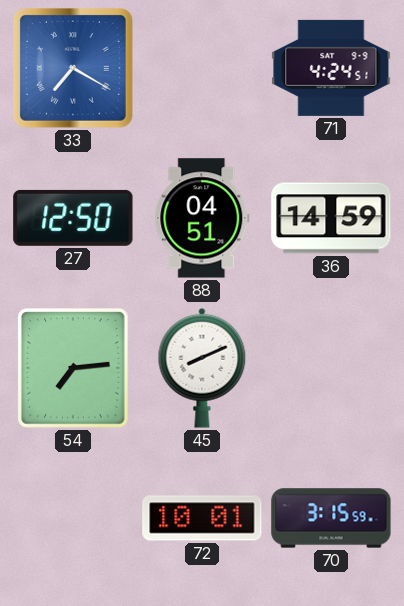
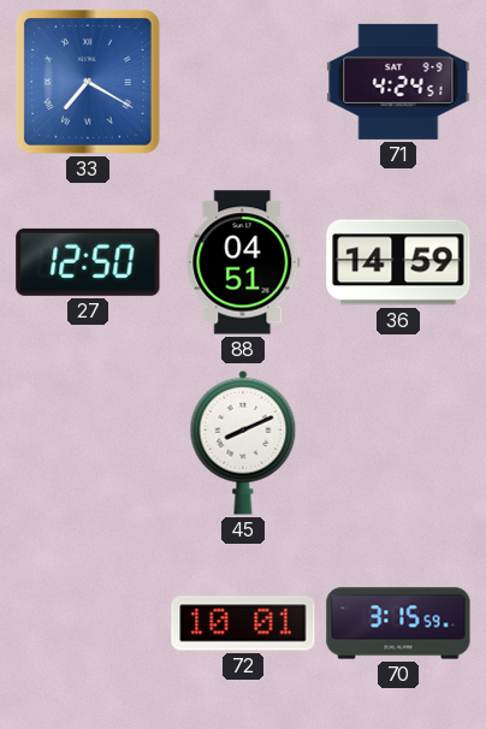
54: 7:14 -> none (73, 368)
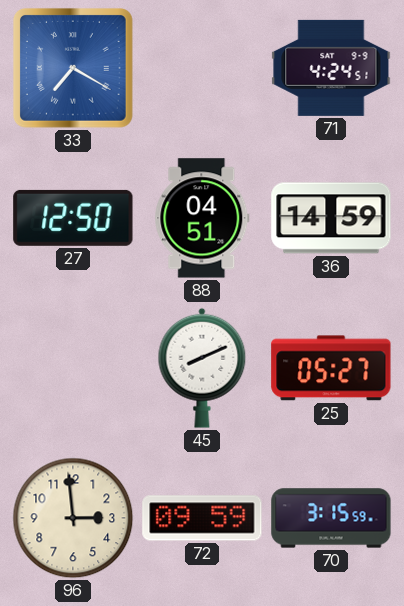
25: none -> 05:27 (331, 368)
96: none -> 2:59 (73, 518)
72: 10:01 -> 09:59 (202, 518)
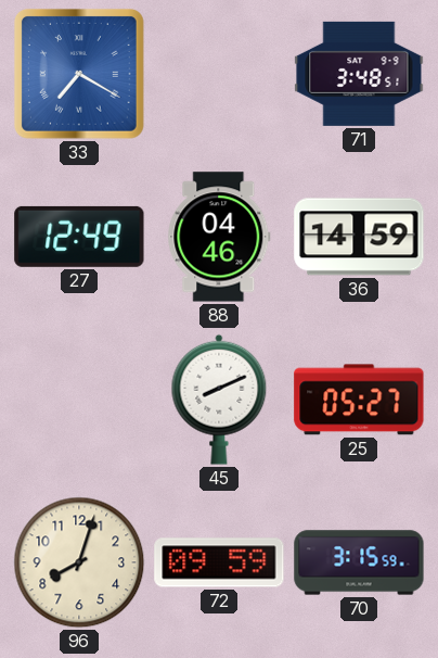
71: 4:24 -> 3:48 (359, 74)
27: 12:50 -> 12:49 (79, 237)
88: 04:51 -> 04:46 (219, 237)
96: 2:59 -> 8:03 (79, 562)
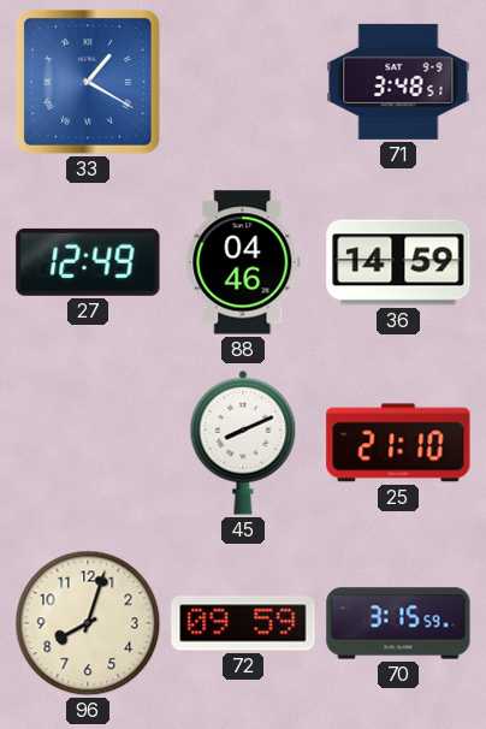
33: 7:20 -> 1:20 (88, 82)
25: 05:27 -> 21:10 (398, 443)
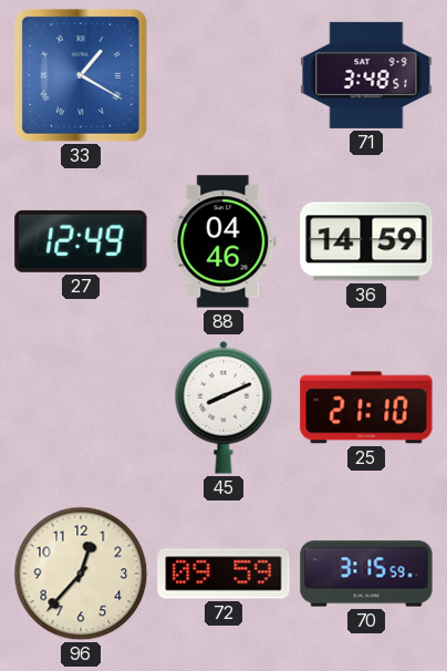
96: 8:03 -> 12:37 (81, 574)
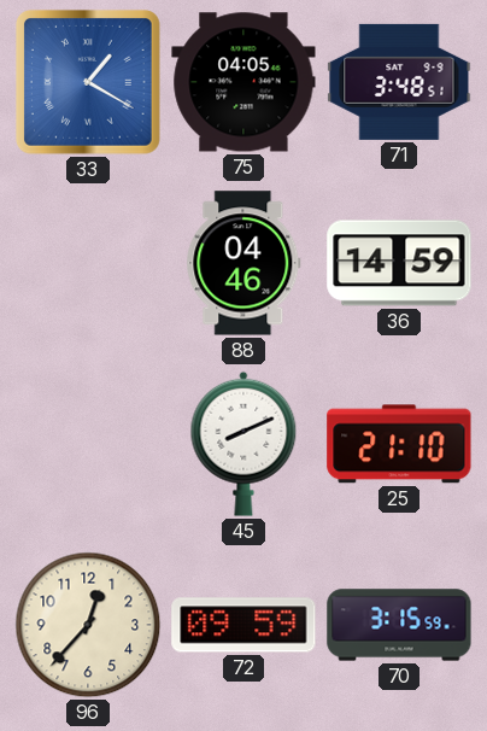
75: none -> 04:05 (243, 82)
27: 12:49 -> none (81, 241)
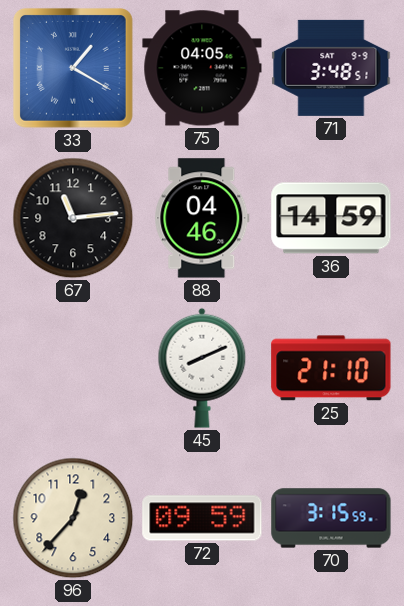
67: none -> 11:14 (73, 218)
